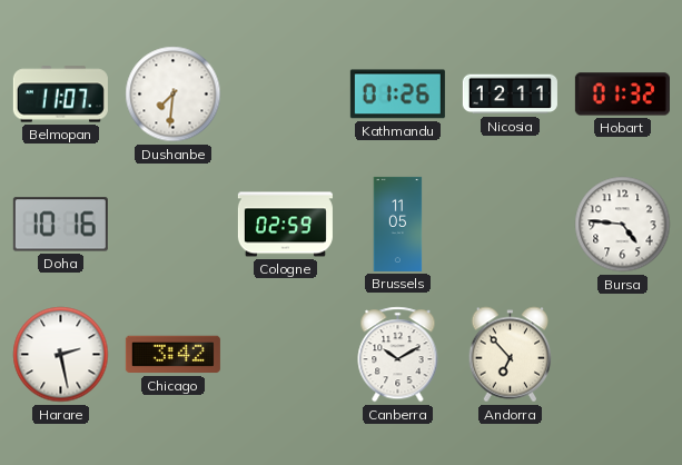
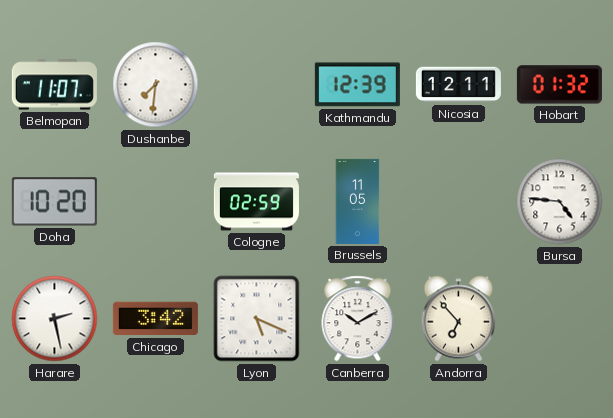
Kathmandu: 01:26 -> 12:39 (357, 85)
Doha: 10:16 -> 10:20 (54, 202)
Lyon: none -> 5:19 (257, 319)
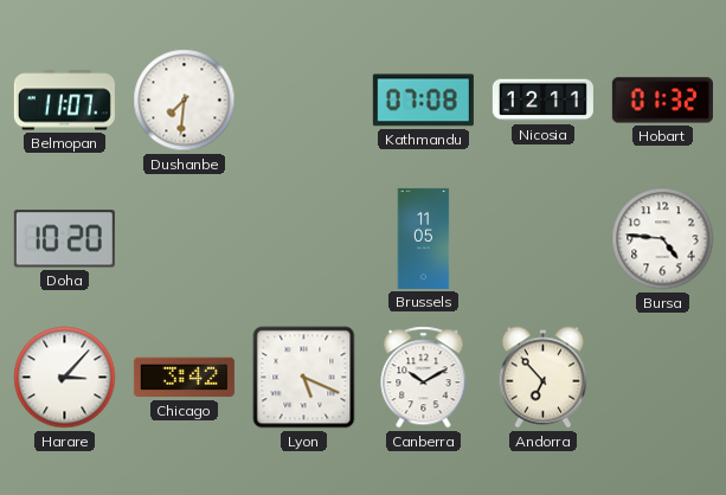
Kathmandu: 12:39 -> 07:08 (423, 101)
Cologne: 02:59 -> none (256, 202)
Harare: 2:28 -> 3:07 (65, 378)
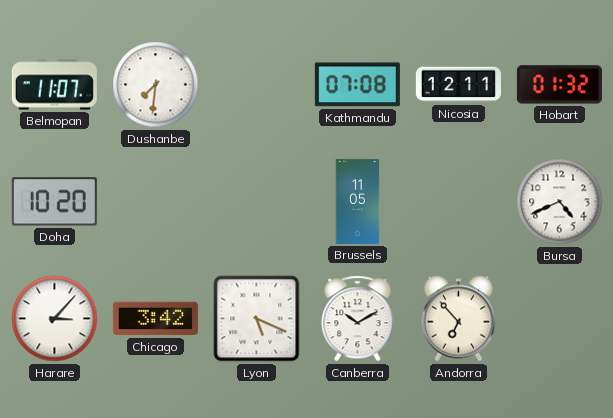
Bursa: 4:46 -> 4:41 (560, 202)
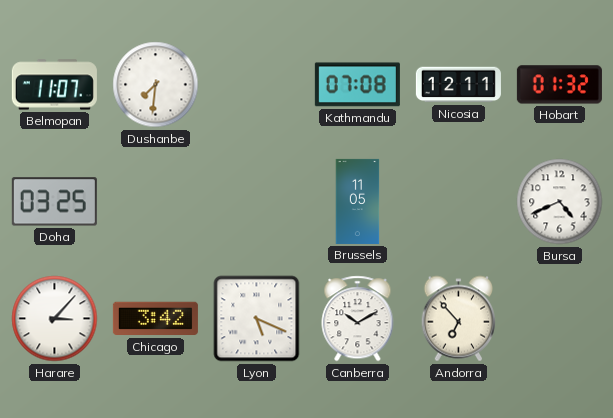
Doha: 10:20 -> 03:25 (54, 202)
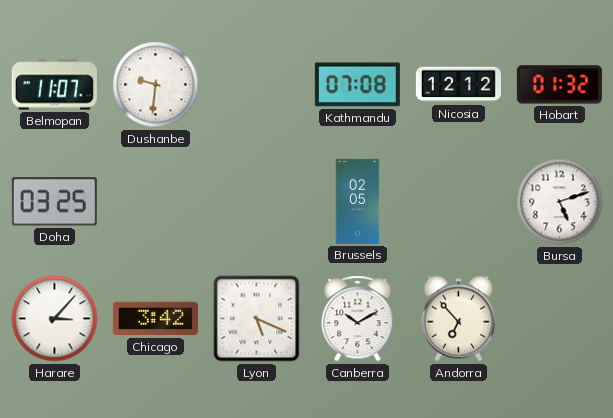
Dushanbe: 7:31 -> 9:31 (156, 85)
Nicosia: 12:11 -> 12:12 (458, 85)
Brussels: 11:05 -> 02:05 (358, 201)
Bursa: 4:41 -> 5:12 (560, 202)
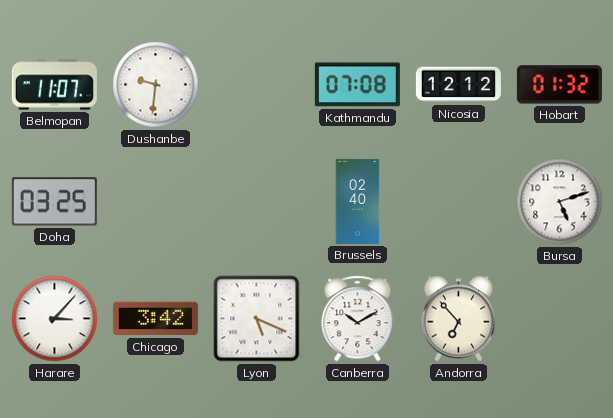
Brussels: 02:05 -> 02:40 (358, 201)
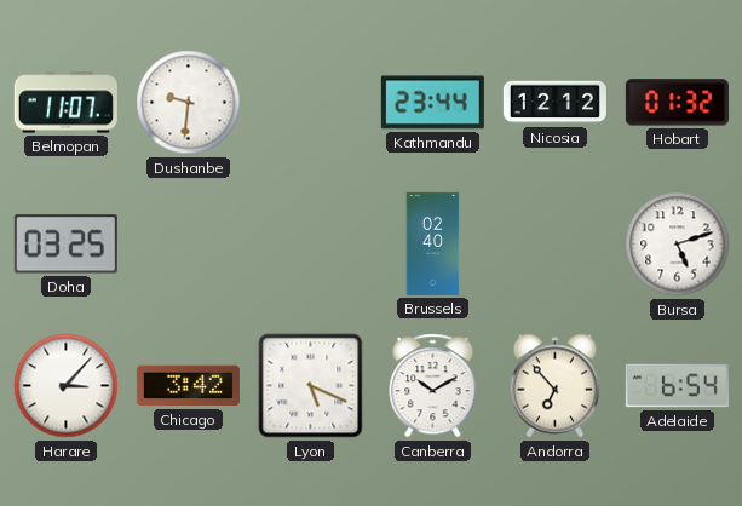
Kathmandu: 07:08 -> 23:44 (432, 103)
Adelaide: none -> 6:54 (677, 386)
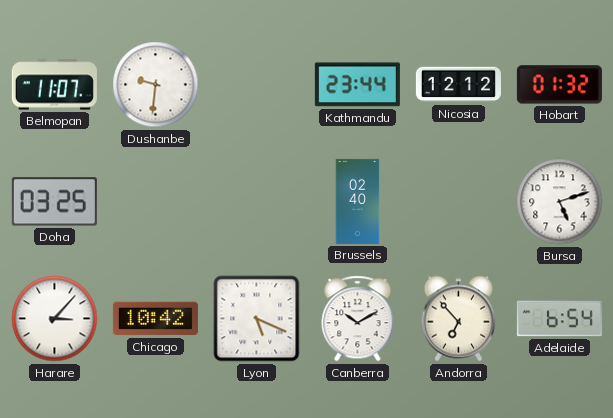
Chicago: 3:42 -> 10:42 (155, 319)
